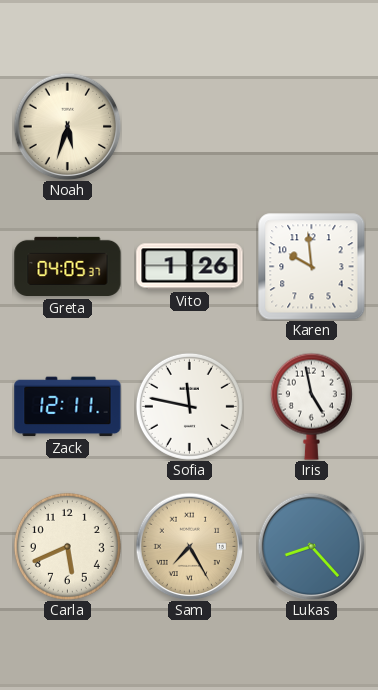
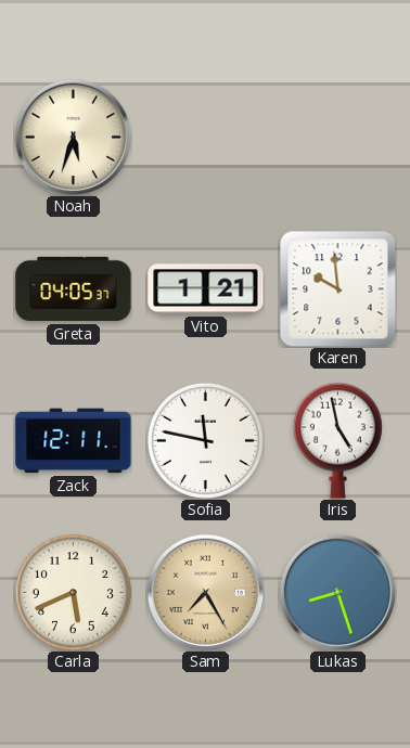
Vito: 1:26 -> 1:21 (206, 289)
Lukas: 8:23 -> 8:27 (337, 592)
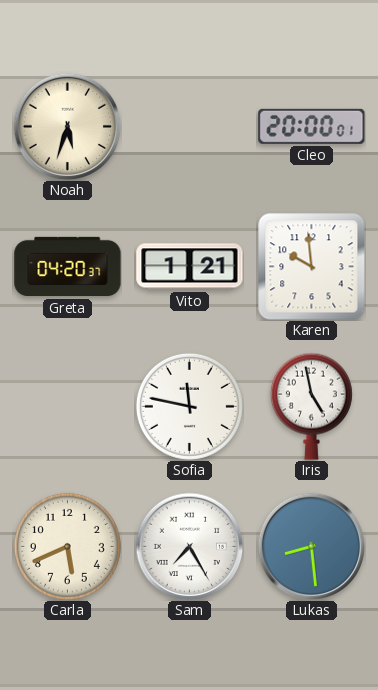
Cleo: none -> 20:00 (312, 126)
Greta: 04:05 -> 04:20 (68, 267)
Zack: 12:11 -> none (74, 441)
Sam dial: champagne -> white (189, 546)
Lukas: 8:27 -> 8:29 (311, 546)
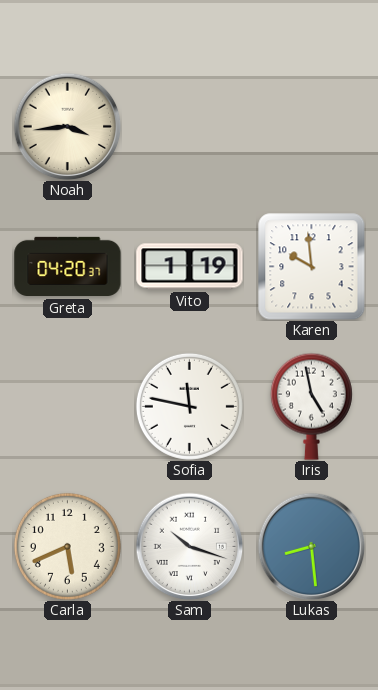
Noah: 5:33 -> 3:44 (67, 126)
Cleo: 20:00 -> none (312, 126)
Vito: 1:21 -> 1:19 (190, 267)
Sam: 7:25 -> 10:18 (189, 546)
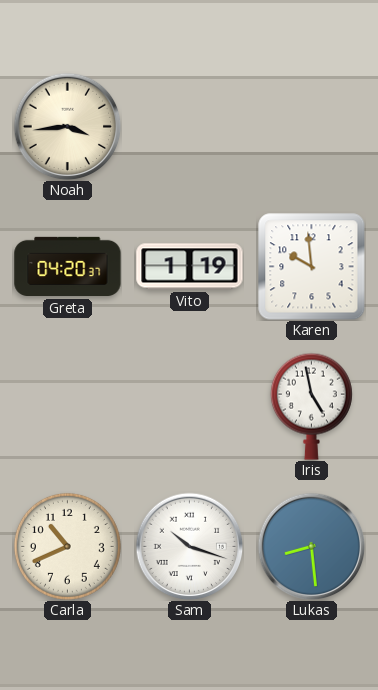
Sofia: 11:47 -> none (189, 406)
Carla: 5:41 -> 10:41 (67, 546)
